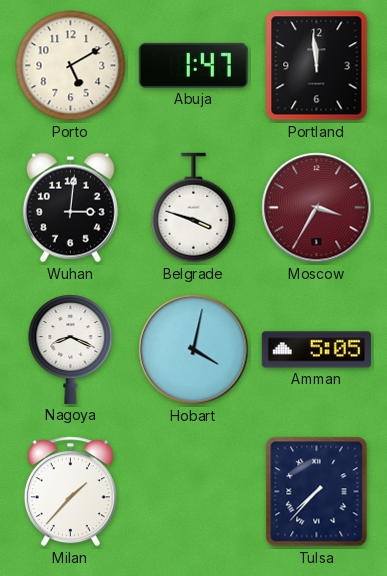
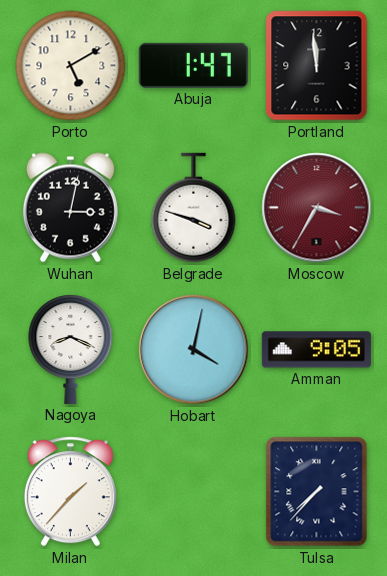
Wuhan: 3:01 -> 3:02 (70, 208)
Amman: 5:05 -> 9:05 (316, 350)
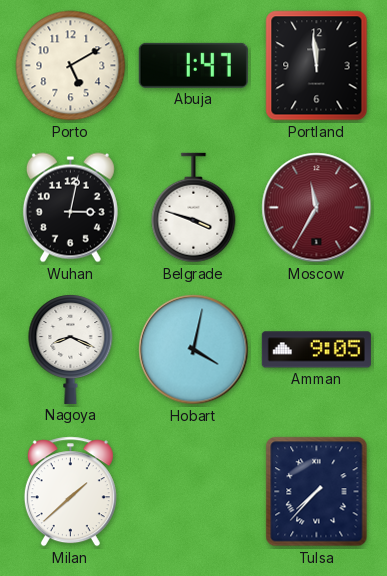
Moscow: 3:35 -> 11:35 (317, 208)
Milan: 1:37 -> 1:38 (70, 492)
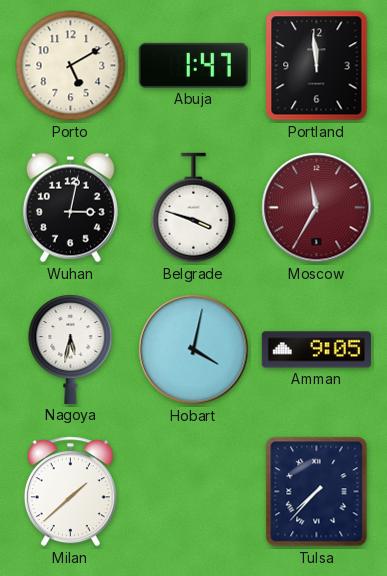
Nagoya: 8:19 -> 5:32 (71, 349)
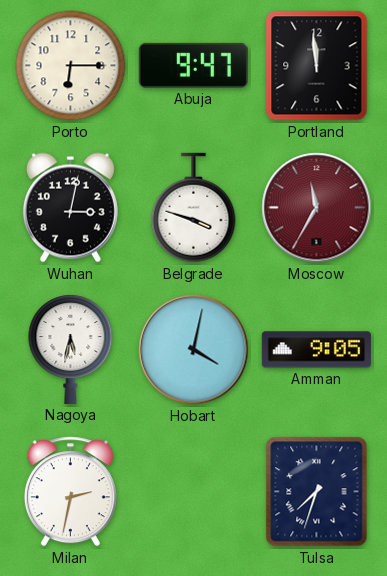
Porto: 5:10 -> 6:15 (71, 66)
Abuja: 1:47 -> 9:47 (193, 65)
Milan: 1:38 -> 2:32 (70, 492)
Tulsa: 7:37 -> 7:33 (317, 492)
